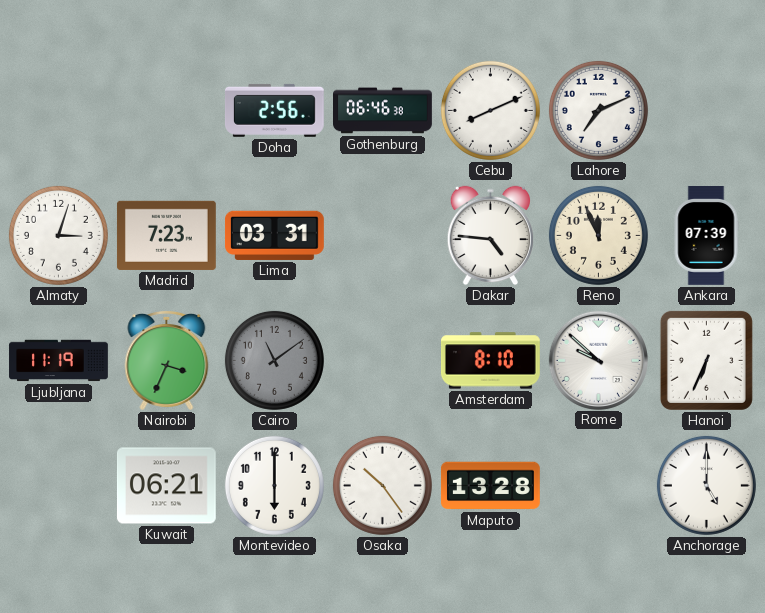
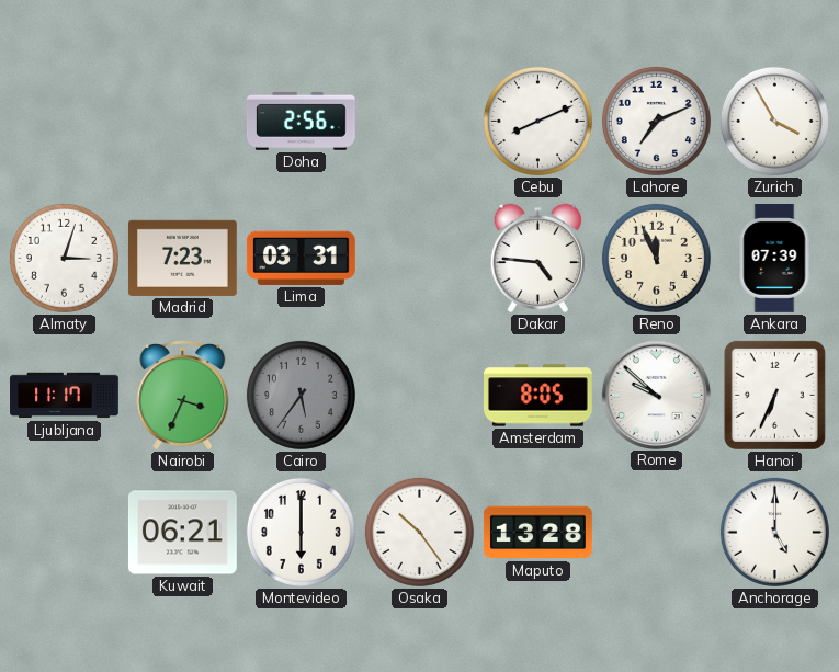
Gothenburg: 06:46 -> none (383, 111)
Zurich: none -> 3:55 (774, 121)
Ljubljana: 11:19 -> 11:17 (65, 396)
Cairo: 11:09 -> 5:36 (301, 395)
Amsterdam: 8:10 -> 8:05 (538, 396)
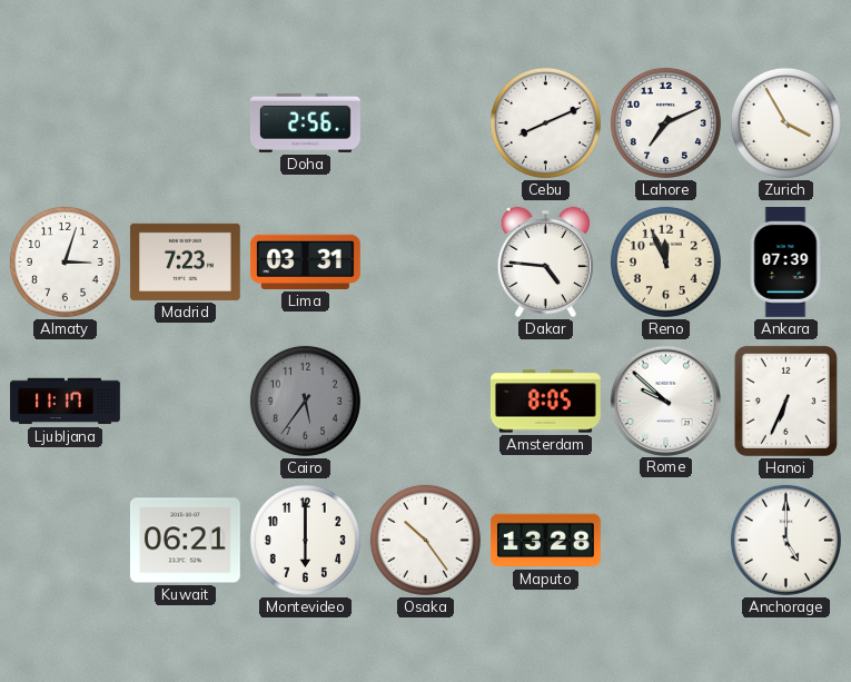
Nairobi: 3:34 -> none (183, 395)
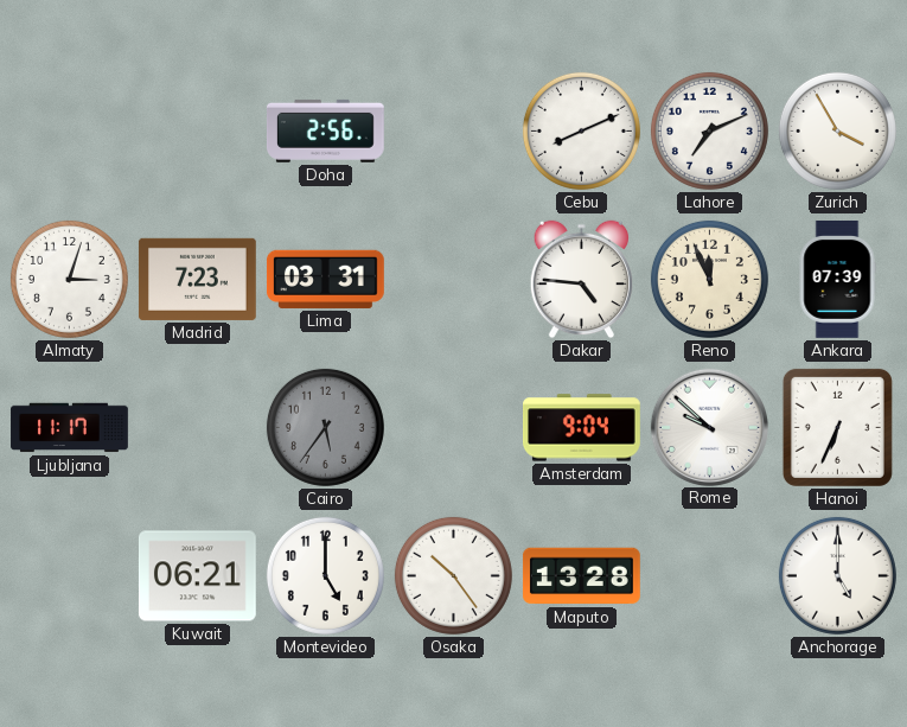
Amsterdam: 8:05 -> 9:04 (582, 428)
Montevideo: 6:00 -> 5:00 (325, 575)
